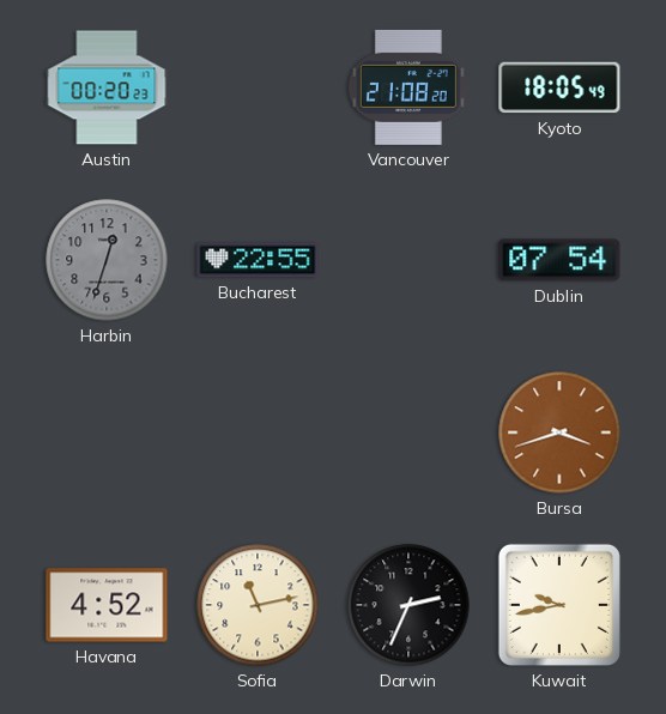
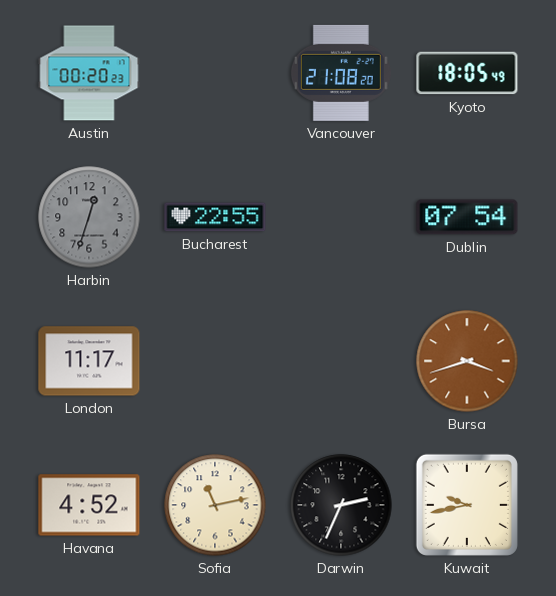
London: none -> 11:17 (89, 361)
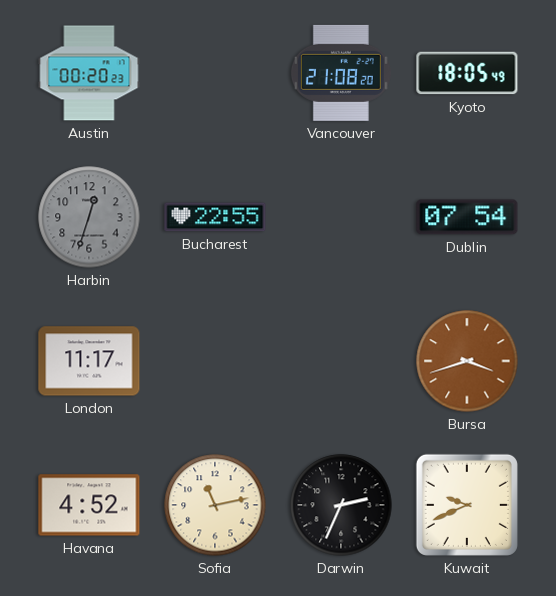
Kuwait: 9:43 -> 9:41 (467, 505)
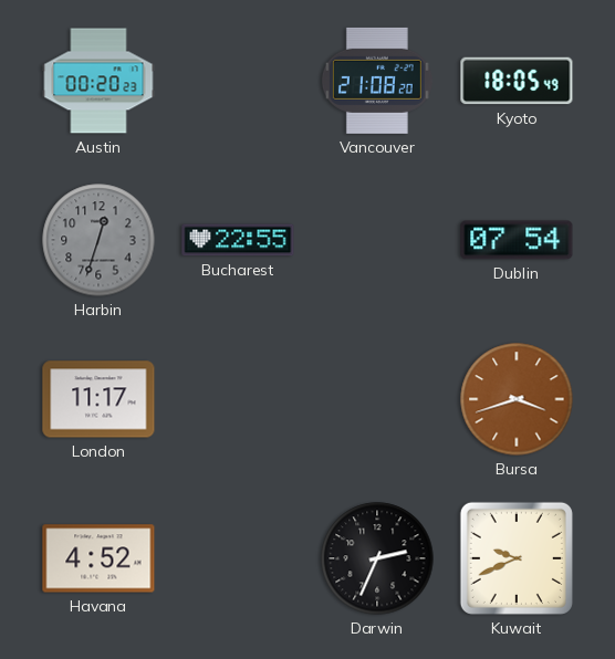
Sofia: 11:13 -> none (215, 505)
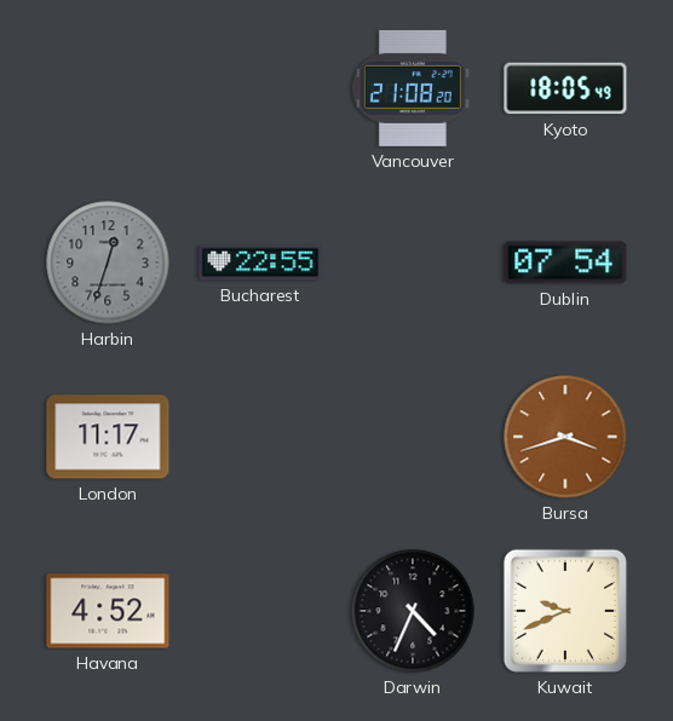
Austin: 00:20 -> none (98, 81)
Darwin: 2:34 -> 4:34 (413, 611)
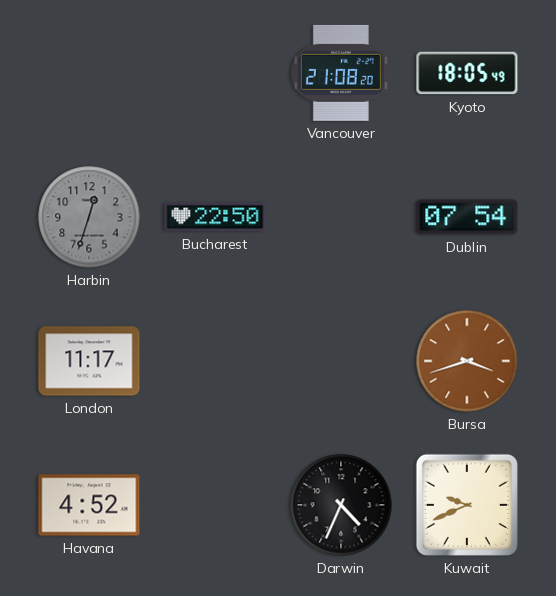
Bucharest: 22:55 -> 22:50 (215, 217)
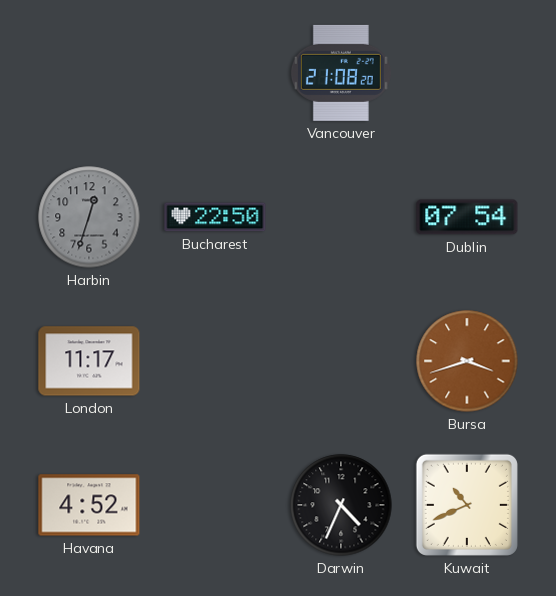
Kyoto: 18:05 -> none (467, 73)
Kuwait: 9:41 -> 10:41 (467, 505)
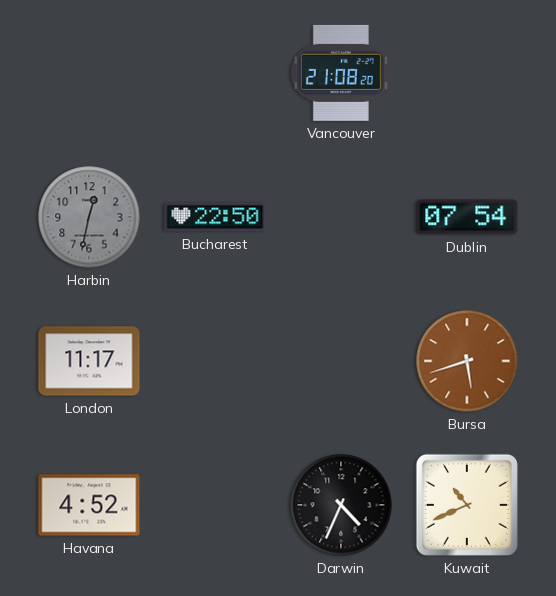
Harbin: 12:33 -> 12:32 (89, 217)
Bursa: 3:42 -> 5:42 (467, 361)
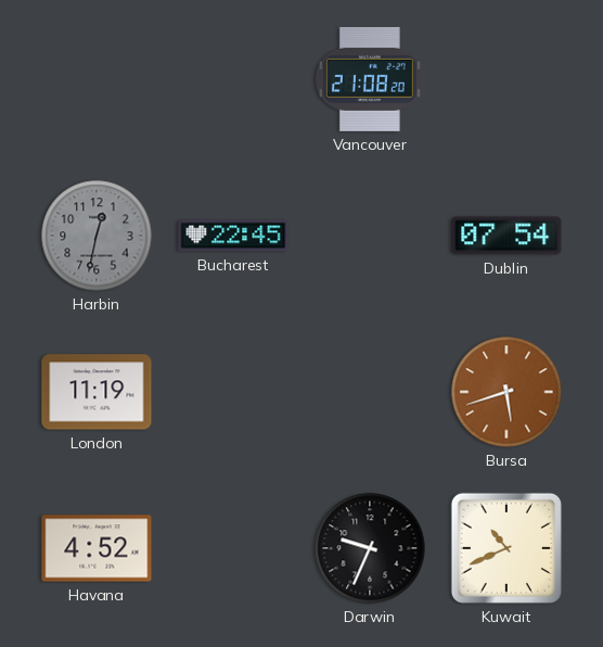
Bucharest: 22:50 -> 22:45 (233, 236)
London: 11:17 -> 11:19 (97, 392)
Darwin: 4:34 -> 9:34 (370, 548)
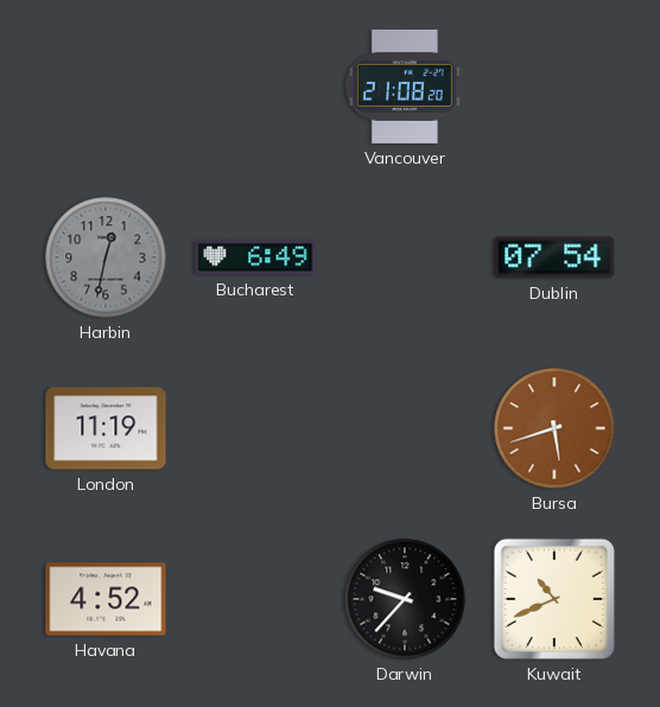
Bucharest: 22:45 -> 6:49 (255, 257)
Darwin: 9:34 -> 9:37 (405, 599)
